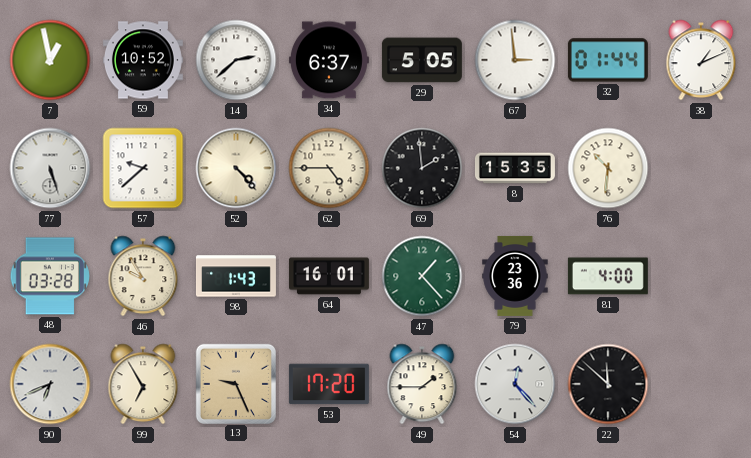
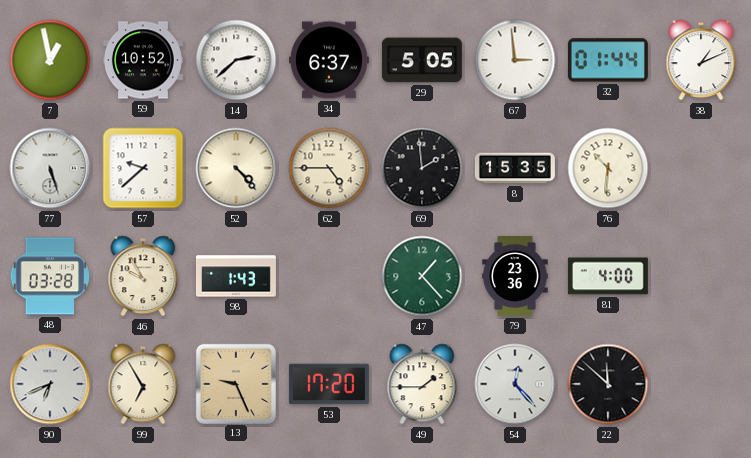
64: 16:01 -> none (329, 276)
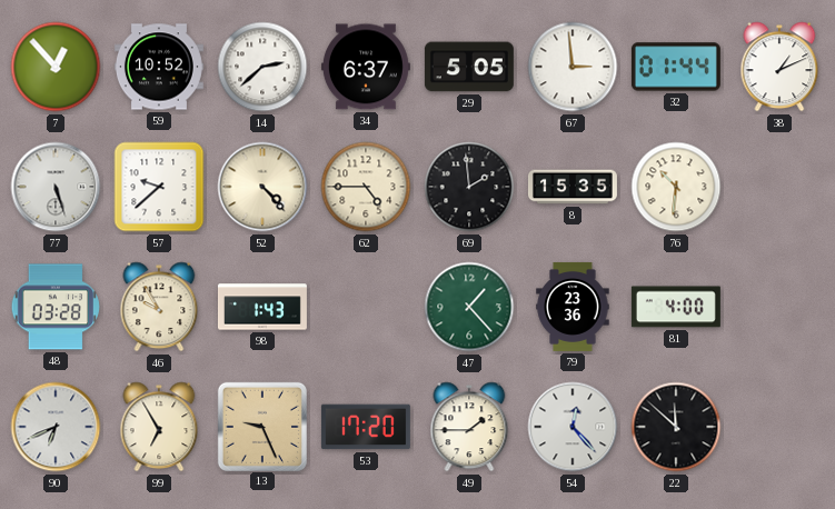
7: 12:58 -> 12:53 (56, 67)
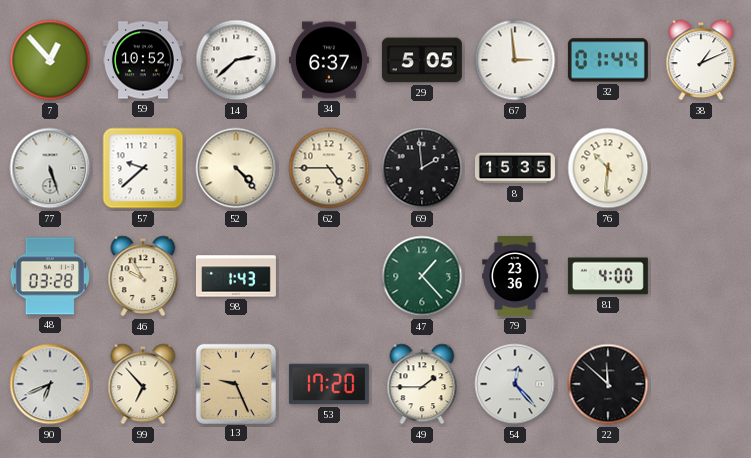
99: 6:55 -> 6:53 (143, 384)
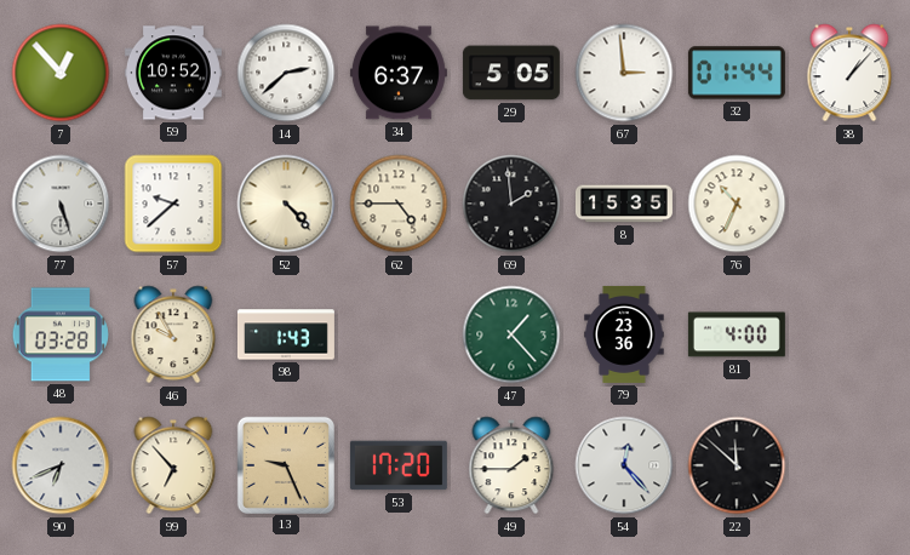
38: 1:11 -> 1:07 (849, 73)
76: 10:31 -> 10:34 (737, 204)
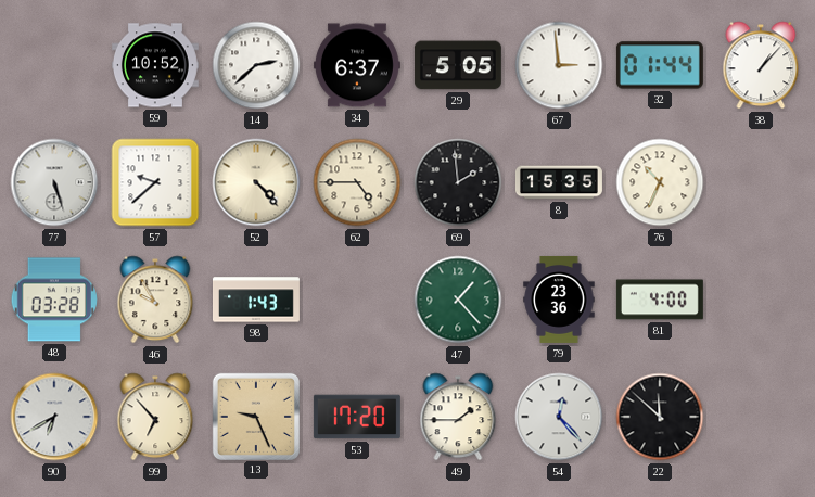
7: 12:53 -> none (61, 73)
90: 6:41 -> 6:40 (54, 417)
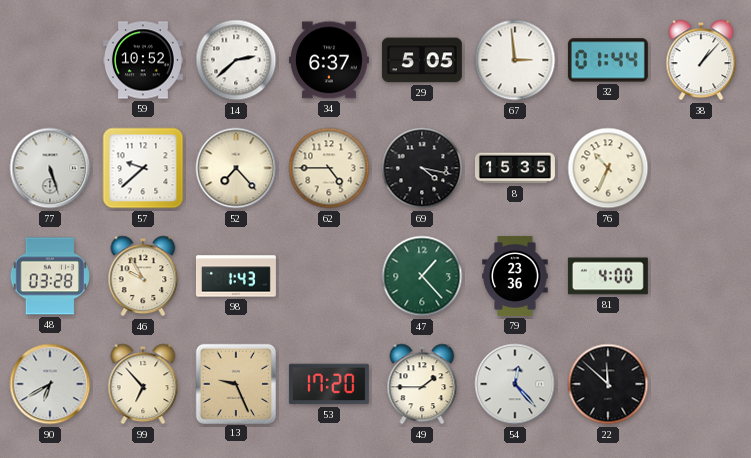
52: 4:23 -> 7:23 (236, 168)
69: 1:59 -> 4:17 (422, 168)
